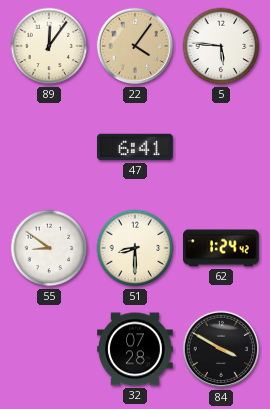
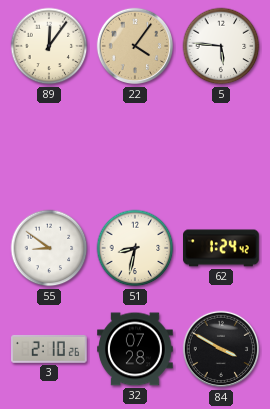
47: 6:41 -> none (136, 147)
51: 8:30 -> 8:32 (135, 248)
3: none -> 2:10 (50, 349)
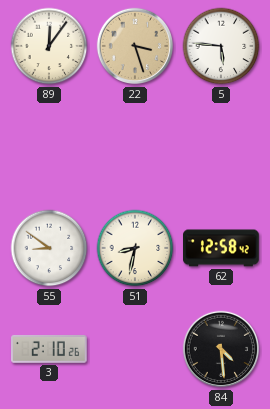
22: 4:06 -> 3:27 (135, 46)
62: 1:24 -> 12:58 (222, 248)
32: 07:28 -> none (136, 349)
84: 3:50 -> 4:29 (221, 349)
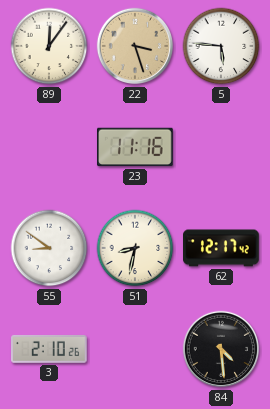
23: none -> 11:16 (136, 147)
62: 12:58 -> 12:17 (222, 248)
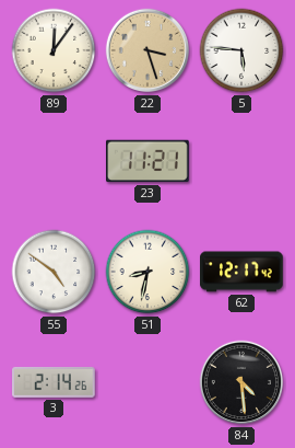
23: 11:16 -> 11:21 (149, 161)
55: 8:51 -> 4:51 (54, 272)
3: 2:10 -> 2:14 (55, 382)
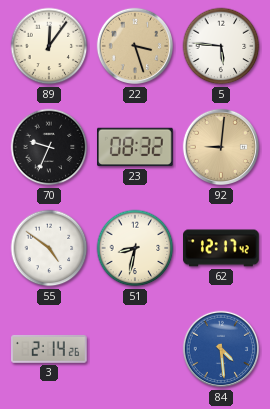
70: none -> 9:34 (49, 147)
23: 11:21 -> 08:32 (136, 147)
92: none -> 9:01 (221, 147)
84 dial: black -> blue (221, 349)
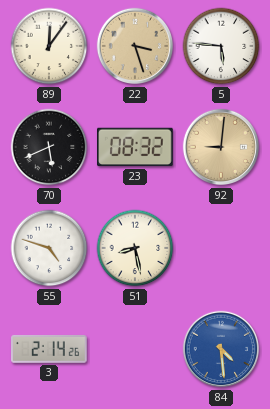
70: 9:34 -> 5:41 (49, 147)
55: 4:51 -> 4:48 (49, 248)
51: 8:32 -> 8:28 (135, 248)
62: 12:17 -> none (222, 248)
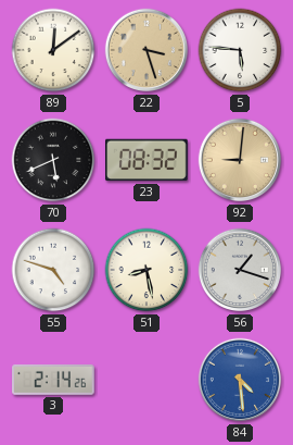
89: 12:06 -> 12:09 (53, 50)
56: none -> 1:18 (240, 270)
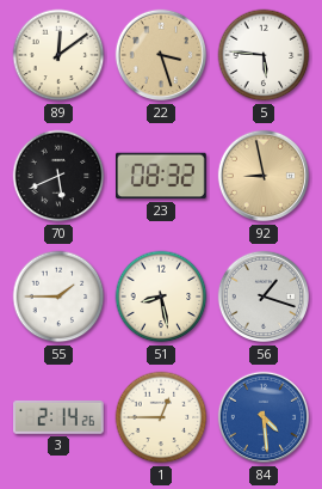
92: 9:01 -> 8:58 (264, 176)
55: 4:48 -> 1:45 (58, 297)
1: none -> 12:45 (161, 417)
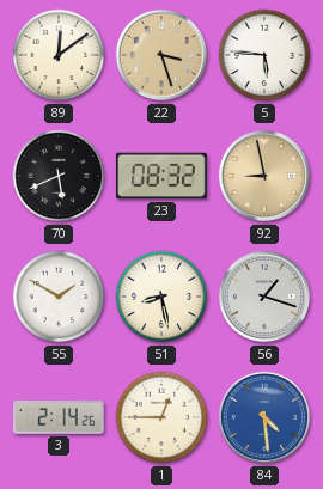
55: 1:45 -> 1:50 (59, 297)
